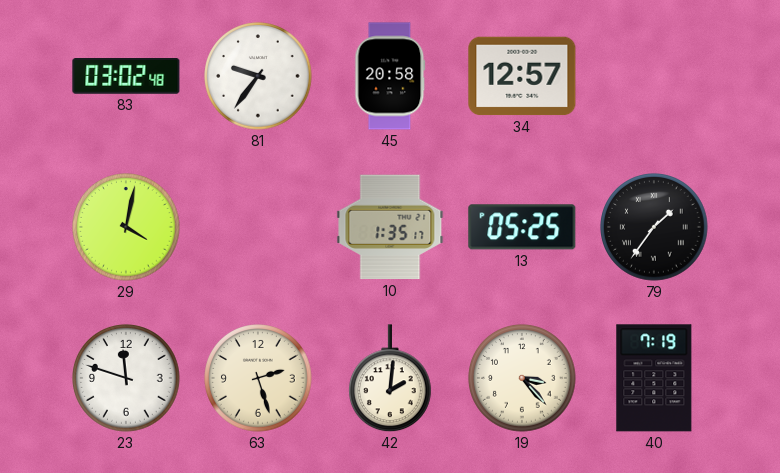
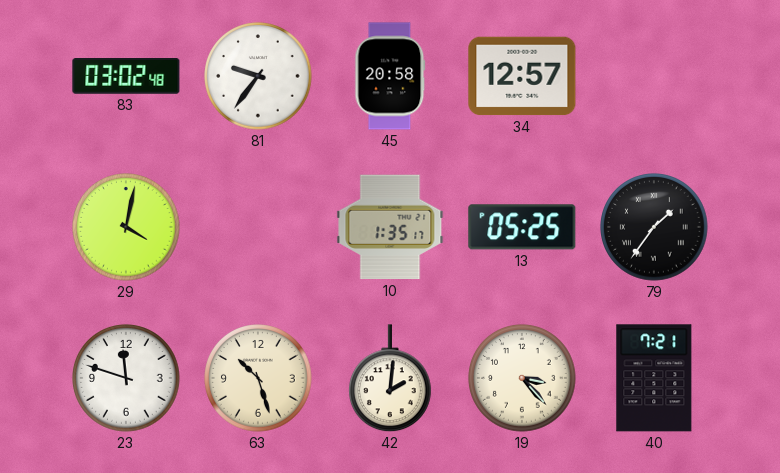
63: 2:27 -> 10:27 (258, 378)
40: 7:19 -> 7:21 (654, 378)
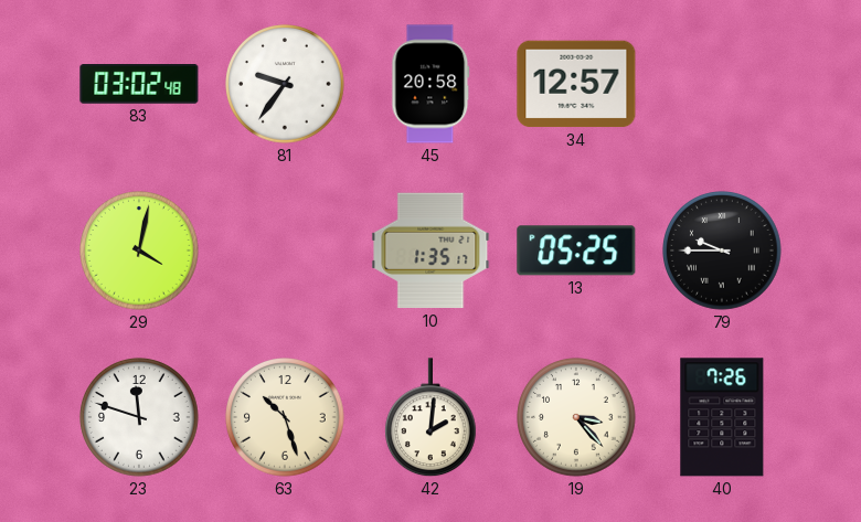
79: 1:36 -> 9:45 (722, 251)
40: 7:21 -> 7:26 (722, 417)
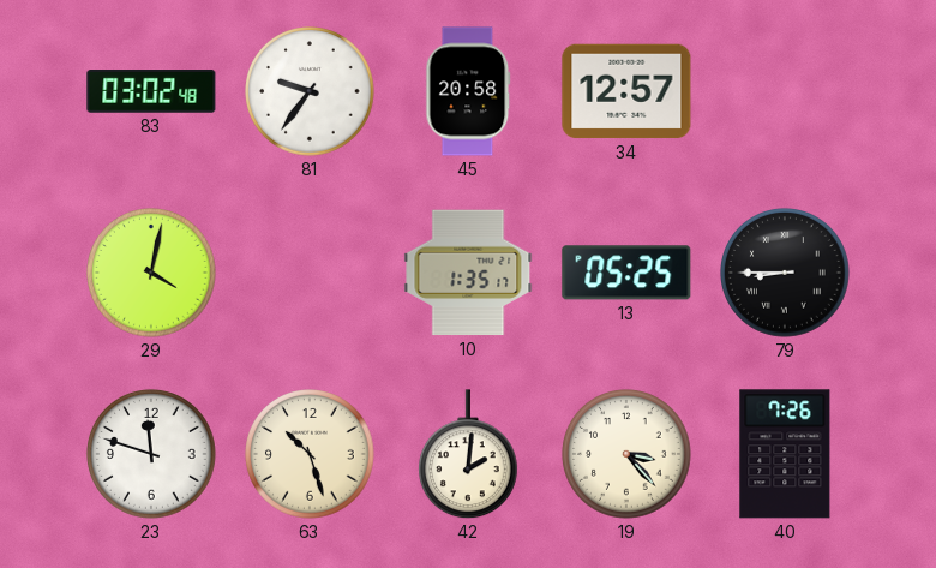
79: 9:45 -> 8:45 (785, 273)
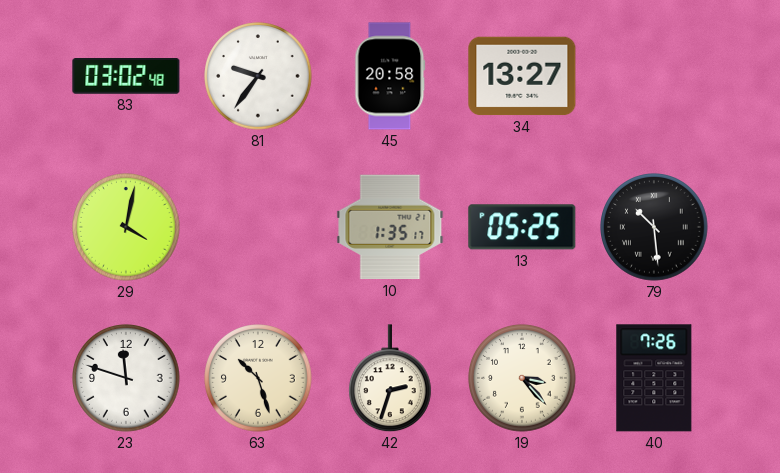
34: 12:57 -> 13:27 (522, 76)
79: 8:45 -> 10:29 (654, 227)
42: 2:01 -> 2:33 (391, 379)
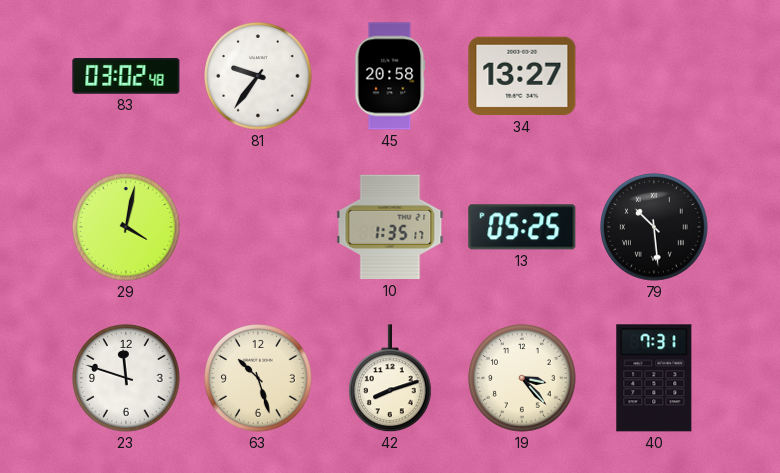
42: 2:33 -> 8:12 (391, 379)
40: 7:26 -> 7:31 (654, 378)
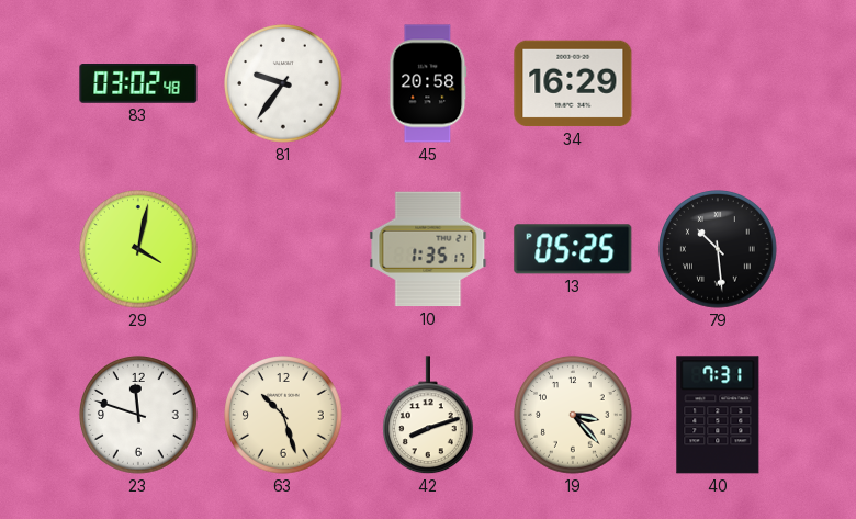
34: 13:27 -> 16:29 (573, 83)
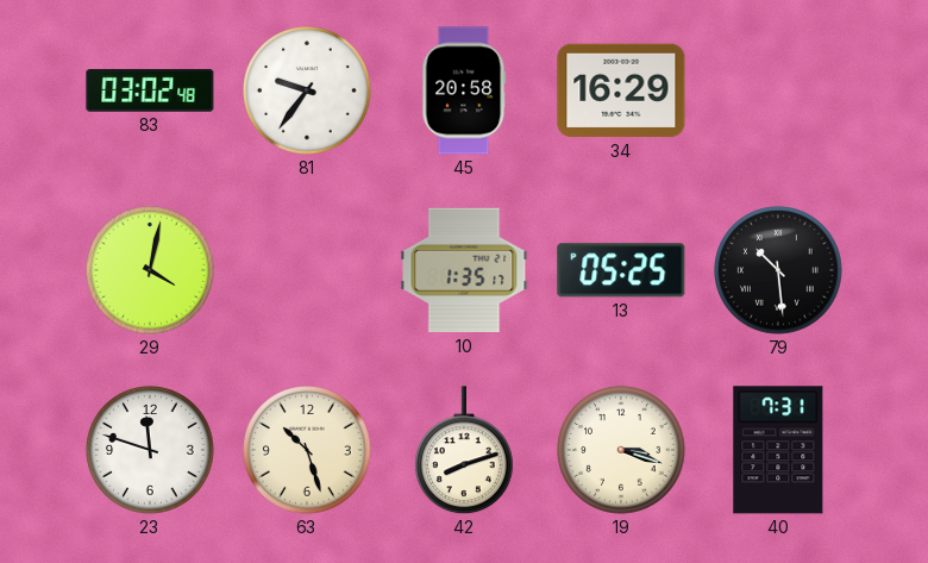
19: 3:23 -> 3:18 (621, 450)
